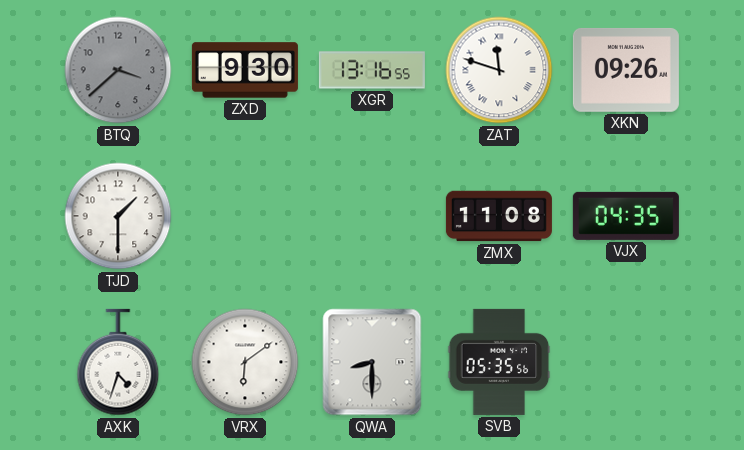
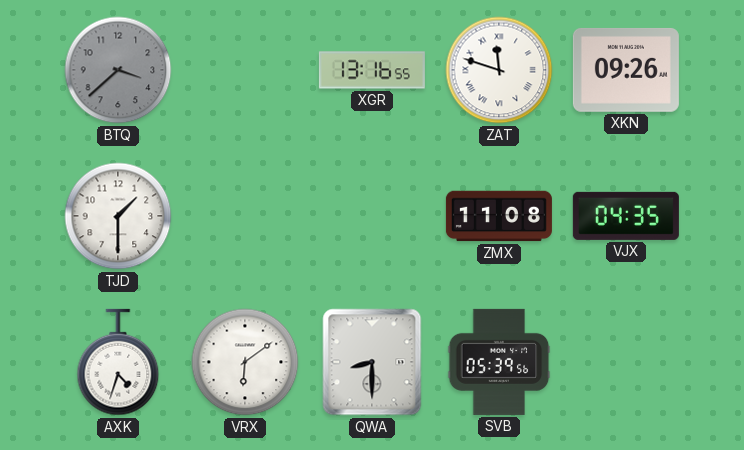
ZXD: 9:30 -> none (245, 70)
SVB: 05:35 -> 05:39 (499, 362)
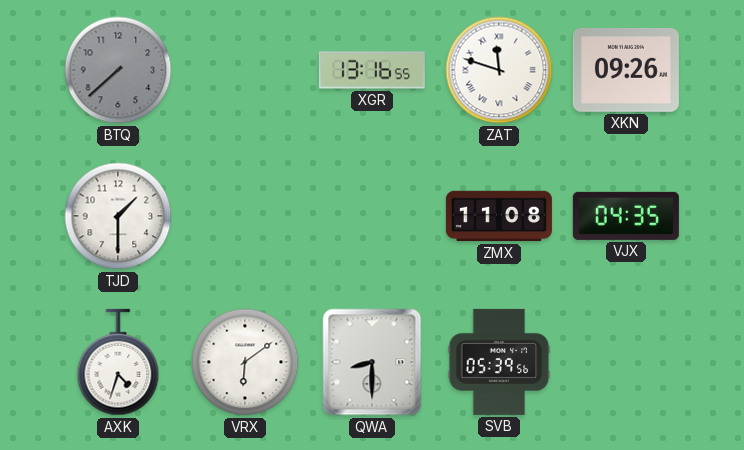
BTQ: 3:38 -> 7:38 (118, 70)
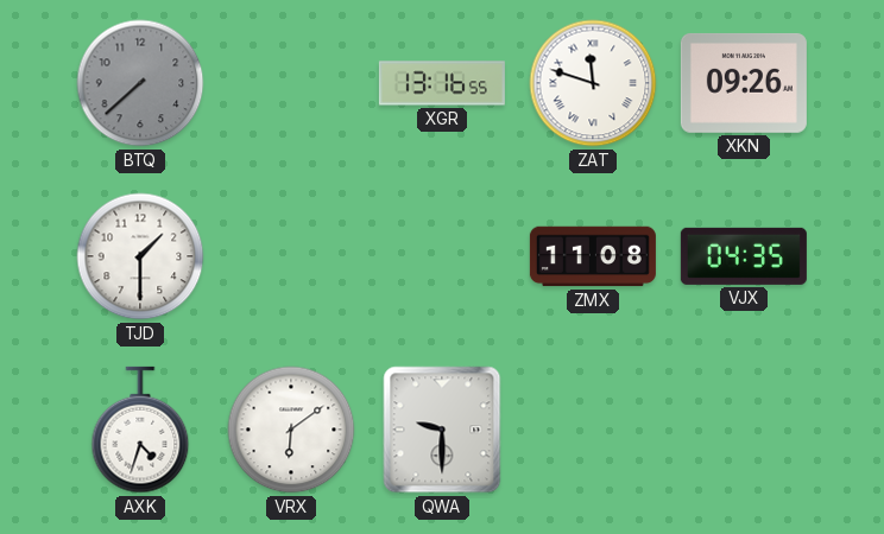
QWA: 8:30 -> 9:30 (442, 430)
SVB: 05:39 -> none (499, 362)
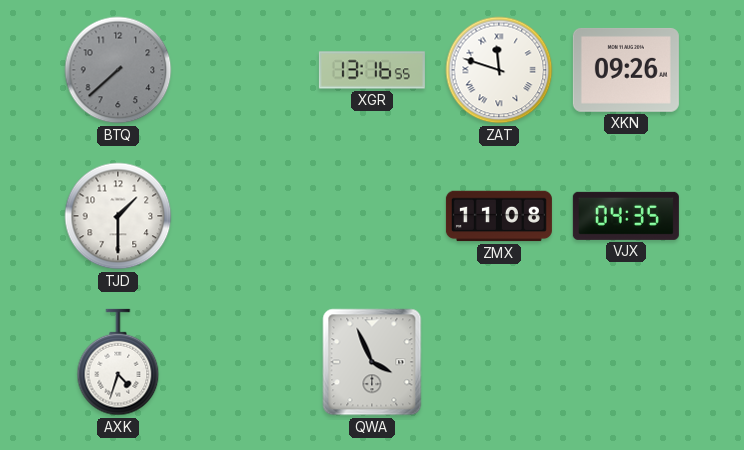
VRX: 6:09 -> none (291, 430)
QWA: 9:30 -> 3:56 (372, 362)
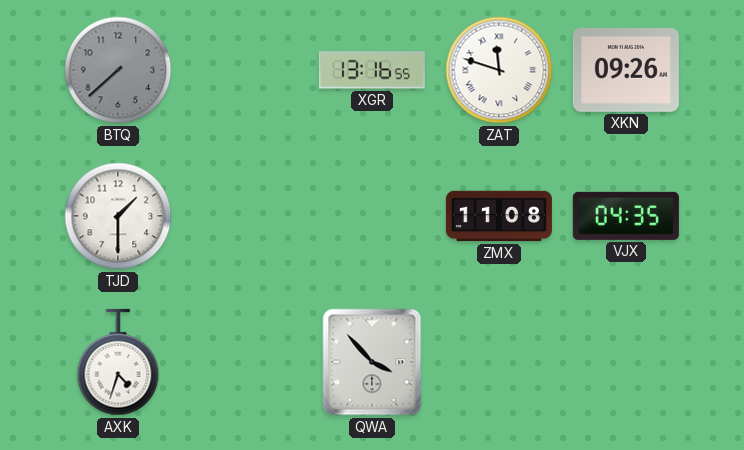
QWA: 3:56 -> 3:53 (372, 362)
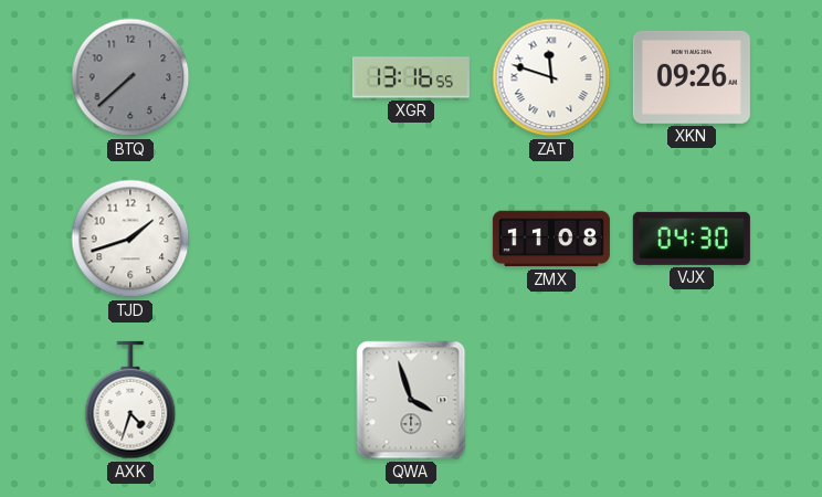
TJD: 1:30 -> 1:42 (130, 239)
VJX: 04:35 -> 04:30 (692, 239)
QWA: 3:53 -> 3:57 (411, 400)
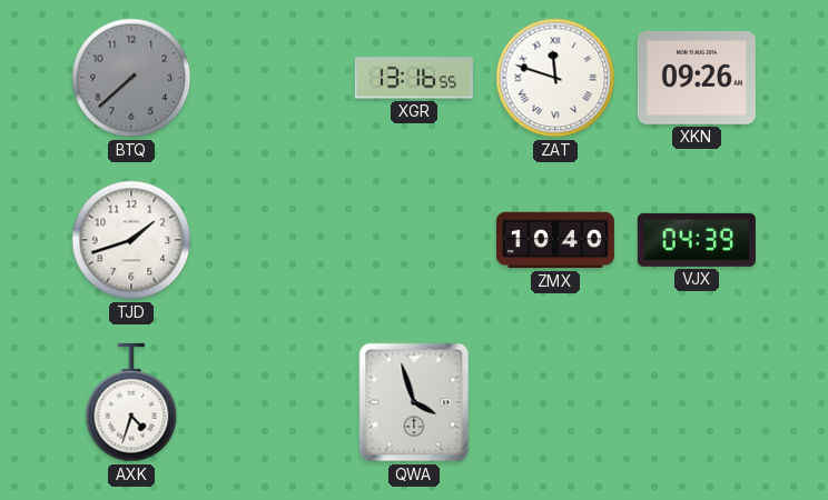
ZMX: 11:08 -> 10:40 (555, 240)
VJX: 04:30 -> 04:39 (697, 240)
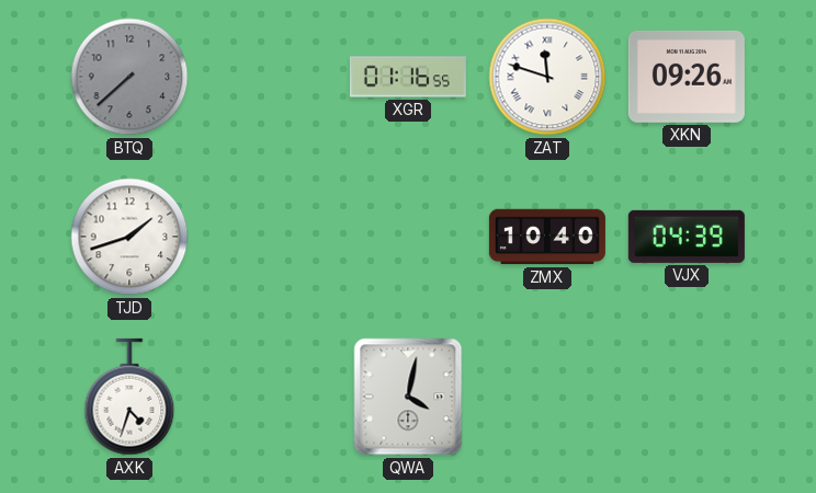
XGR: 13:16 -> 01:16 (408, 77)
QWA: 3:57 -> 4:02 (408, 397)
